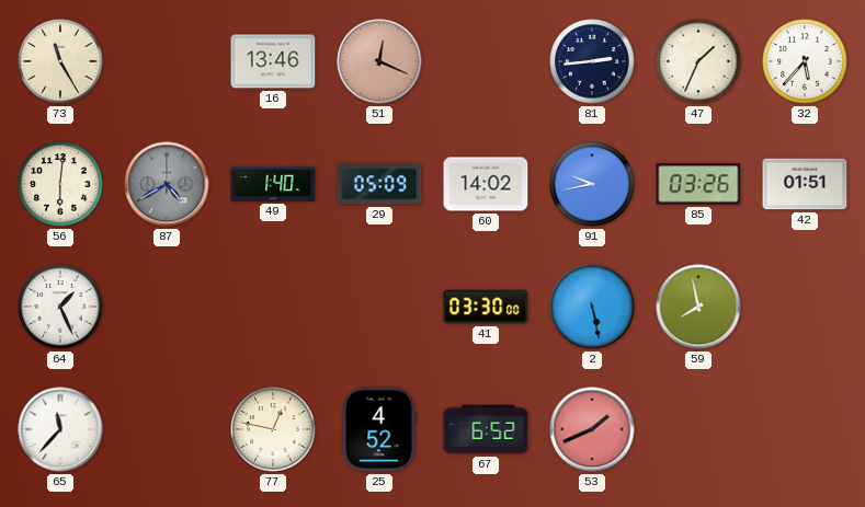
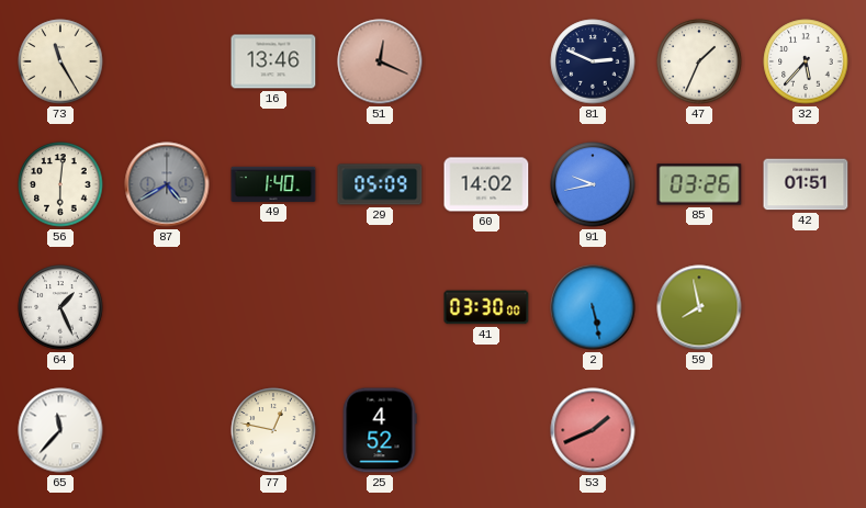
81: 2:44 -> 2:49 (593, 61)
67: 6:52 -> none (486, 429)
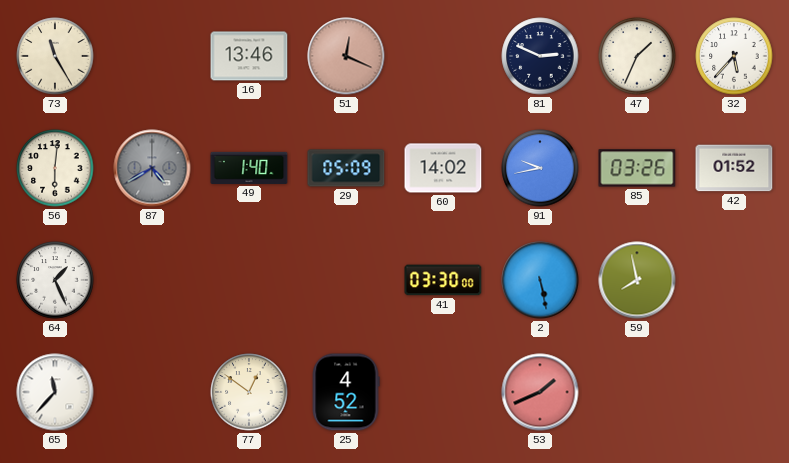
42: 01:51 -> 01:52 (734, 168)
77: 12:47 -> 12:51 (249, 392)
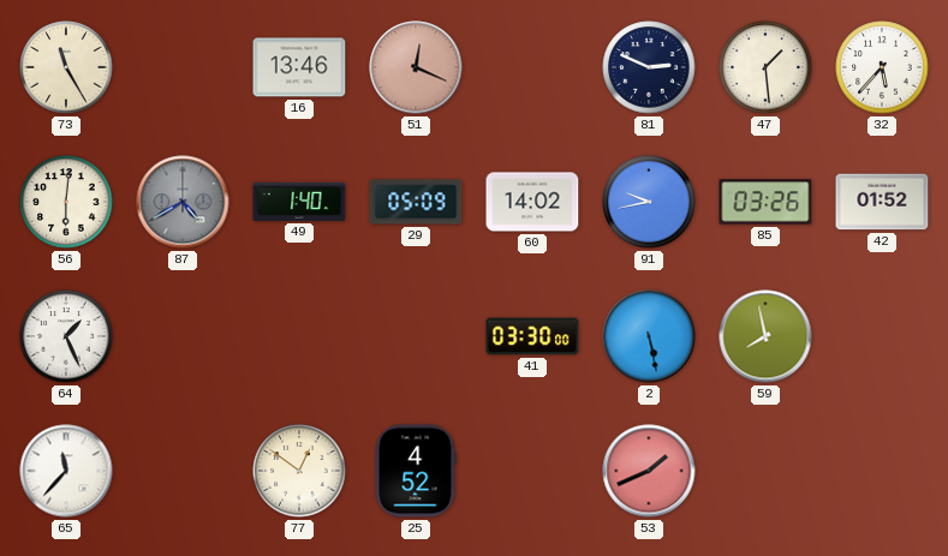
47: 1:34 -> 1:29 (765, 67)
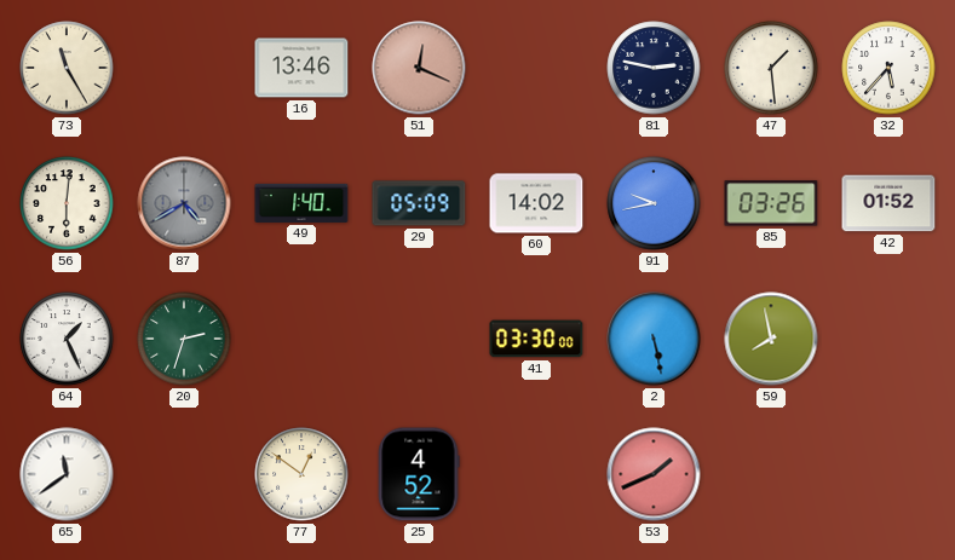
81: 2:49 -> 2:47 (654, 68)
20: none -> 2:33 (184, 339)
65: 11:37 -> 11:39 (67, 474)
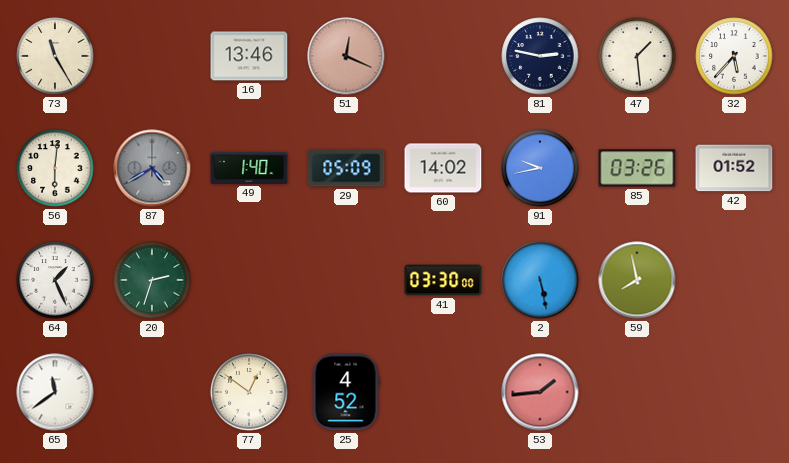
53: 1:41 -> 1:44 (540, 392)
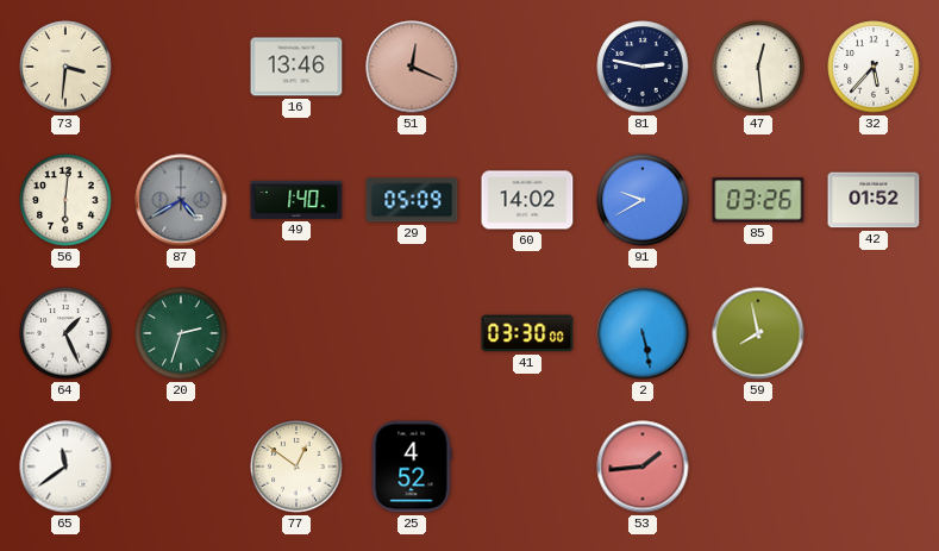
73: 11:25 -> 3:31 (65, 67)
47: 1:29 -> 12:29 (758, 67)
91: 9:43 -> 9:40 (643, 200)
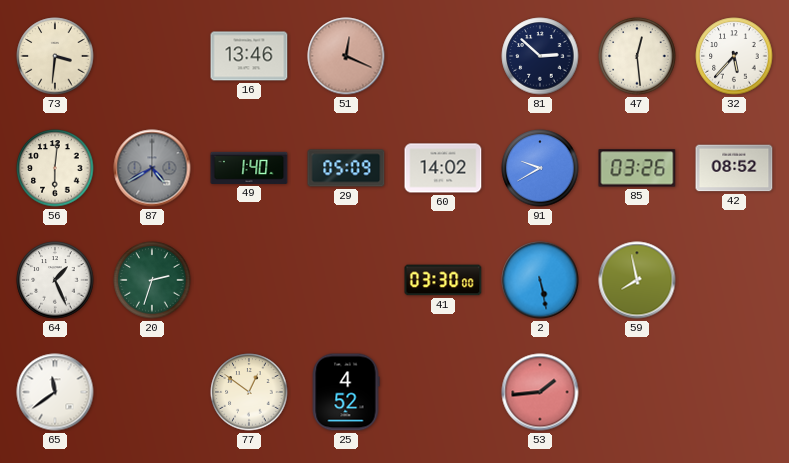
81: 2:47 -> 2:52 (540, 56)
42: 01:52 -> 08:52 (734, 168)
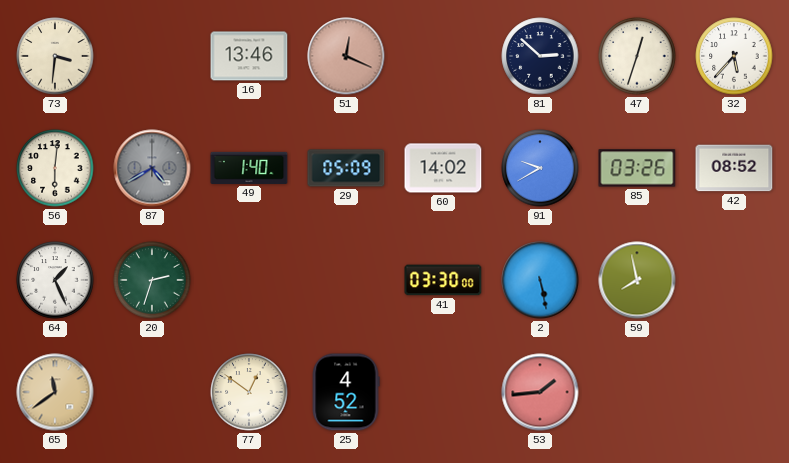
47: 12:29 -> 12:33 (637, 56)
65 dial: white -> champagne (55, 392)
